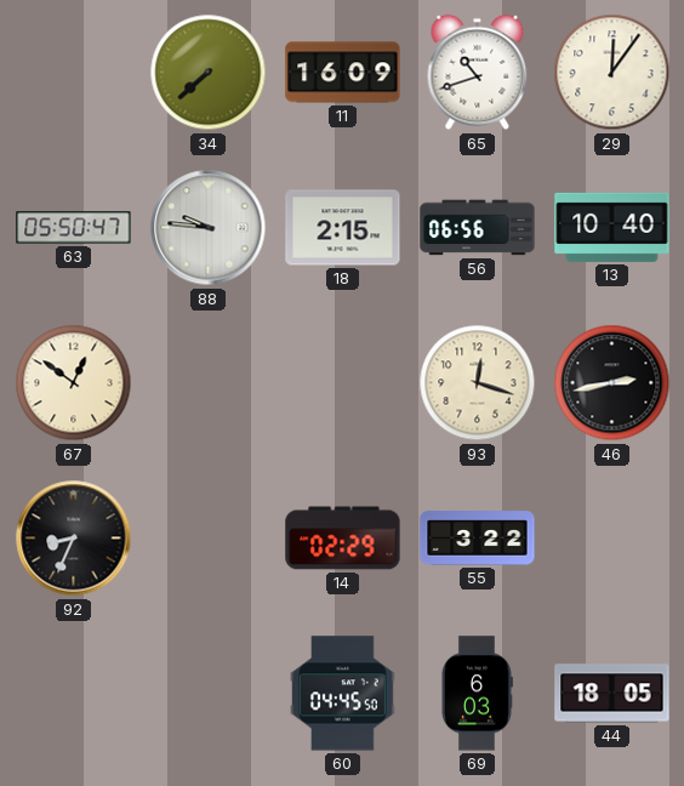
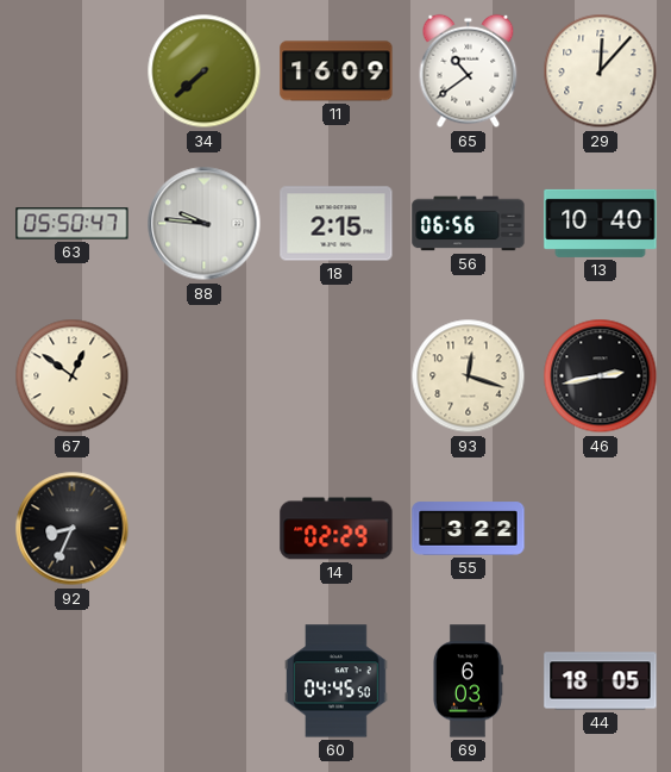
65: 10:42 -> 10:39 (469, 71)
29: 12:06 -> 12:07 (601, 71)
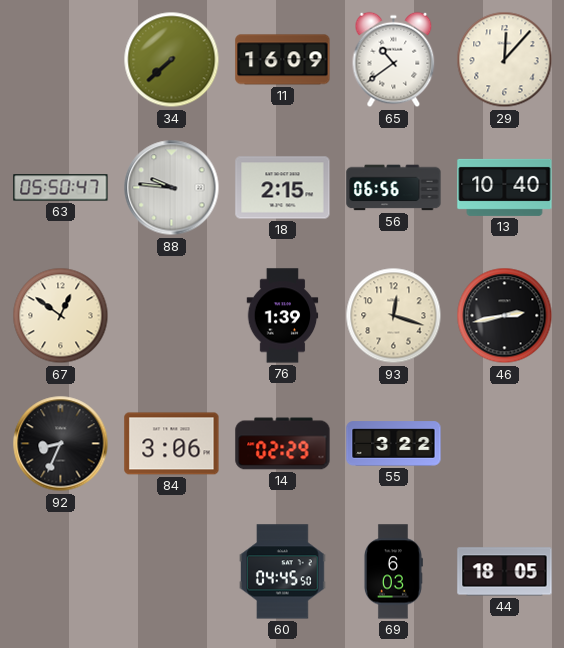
76: none -> 1:39 (283, 316)
84: none -> 3:06 (172, 444)
